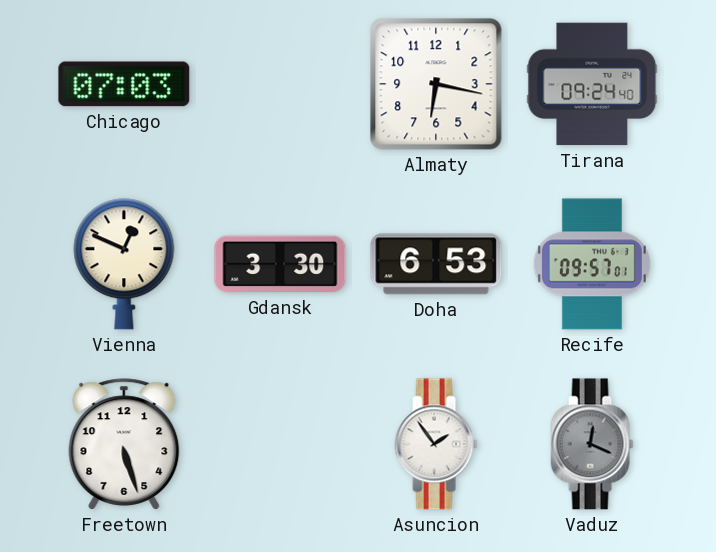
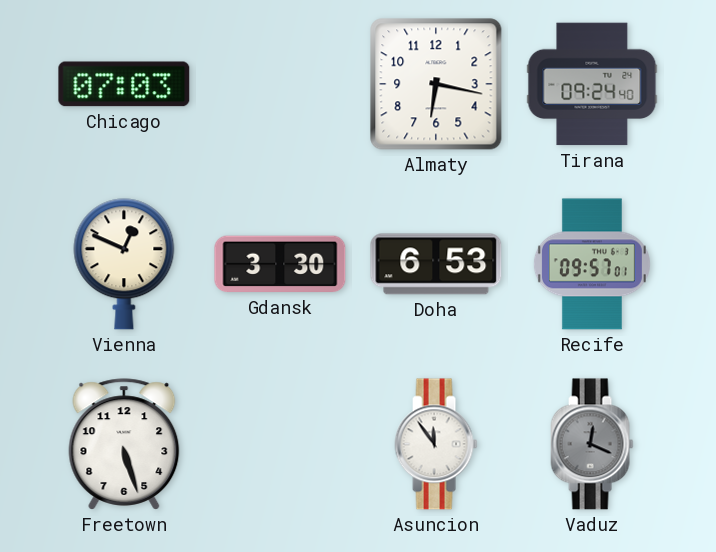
Asuncion: 1:54 -> 11:54 (436, 444)
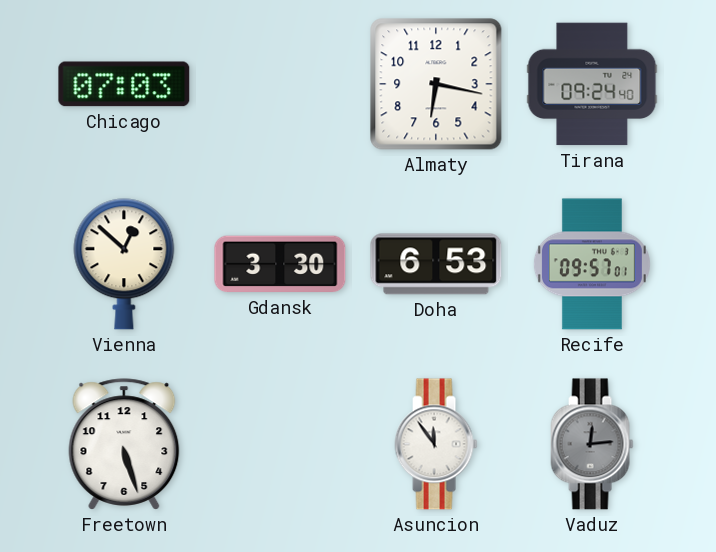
Vienna: 12:49 -> 12:52 (124, 264)
Vaduz: 12:19 -> 12:14 (592, 444)
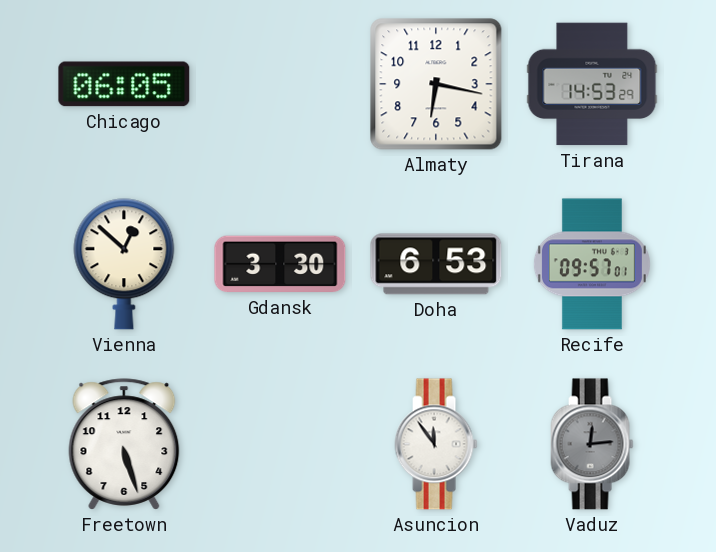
Chicago: 07:03 -> 06:05 (124, 84)
Tirana: 09:24 -> 14:53 (592, 84)
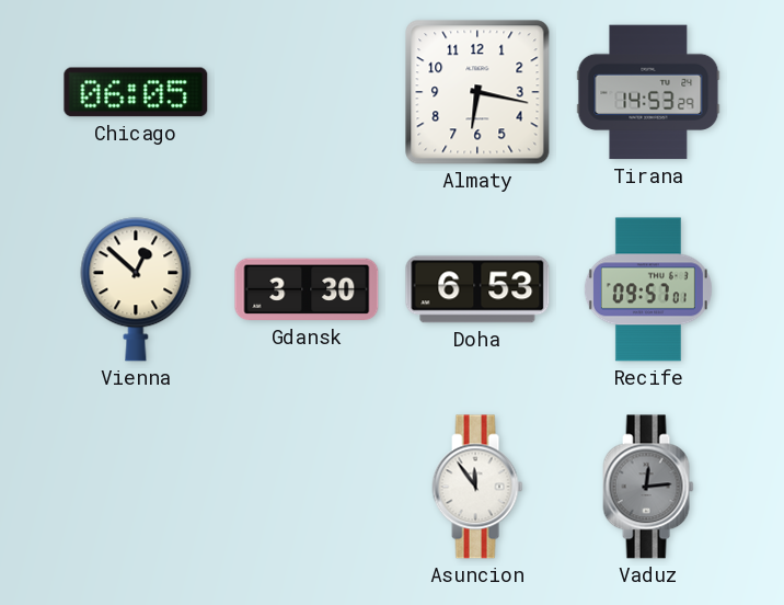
Freetown: 5:27 -> none (124, 444)
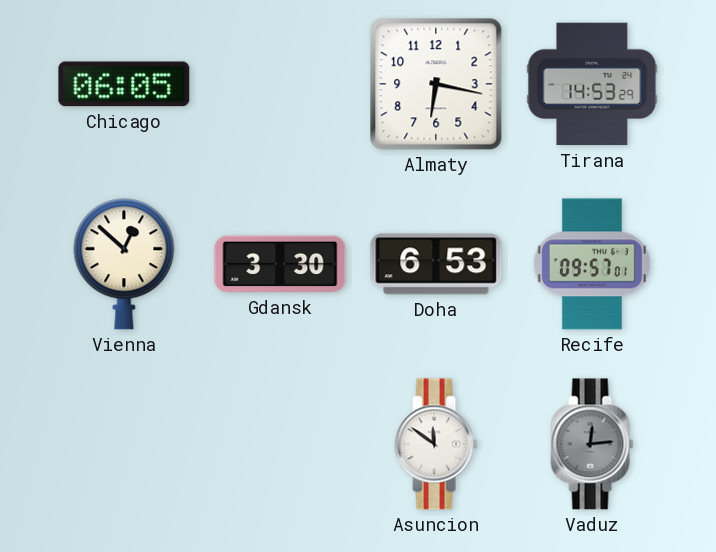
Asuncion: 11:54 -> 11:51 (436, 444)
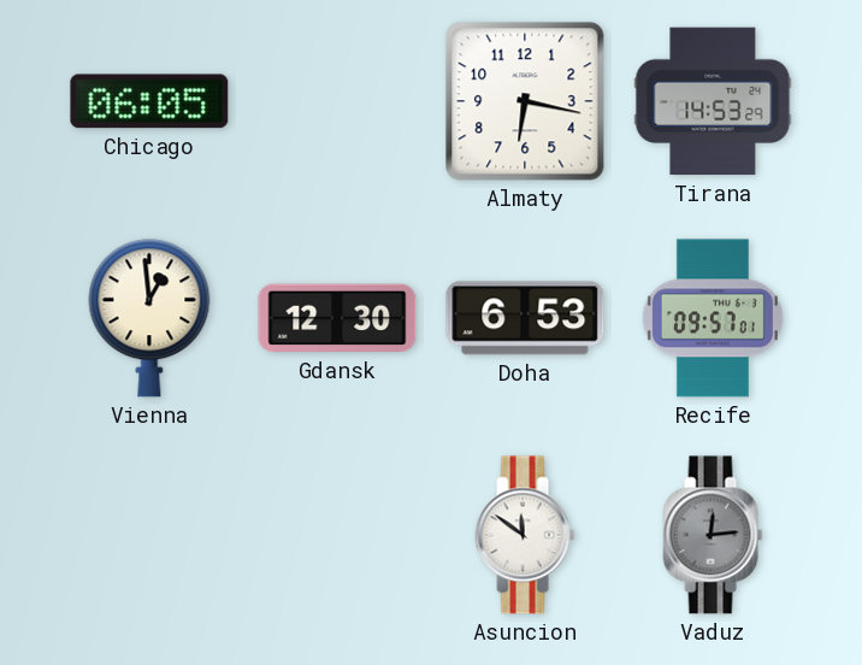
Vienna: 12:52 -> 12:59 (149, 318)
Gdansk: 3:30 -> 12:30 (337, 318)
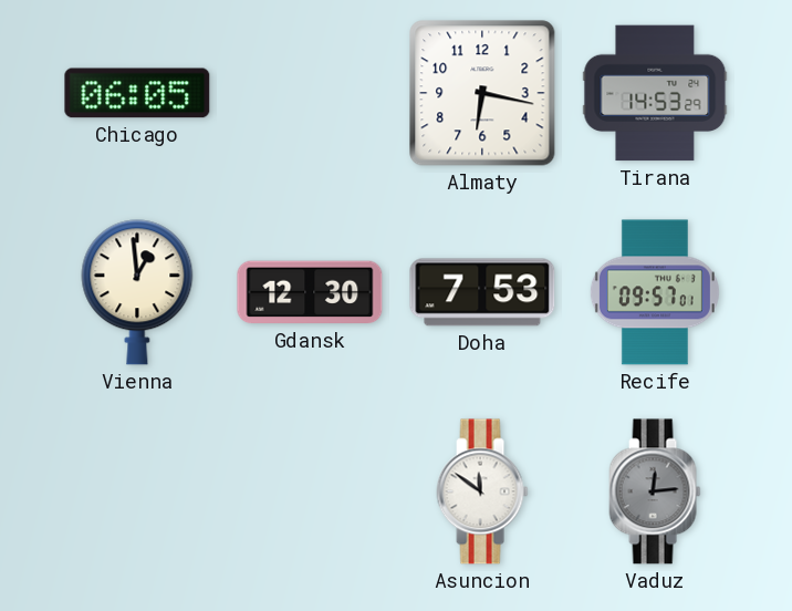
Doha: 6:53 -> 7:53 (482, 292)
